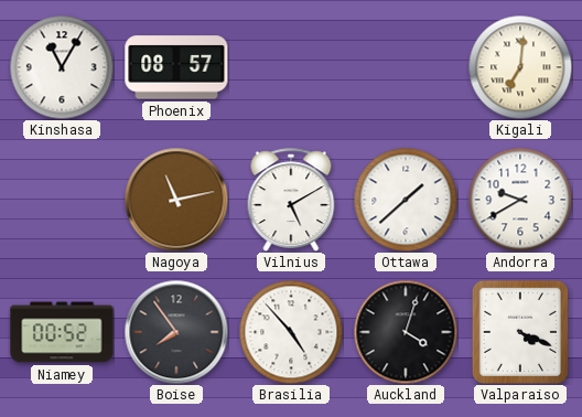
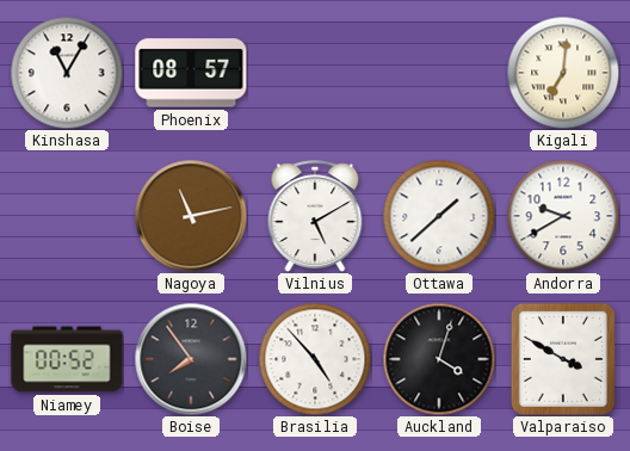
Valparaiso: 4:19 -> 3:50 (563, 359)
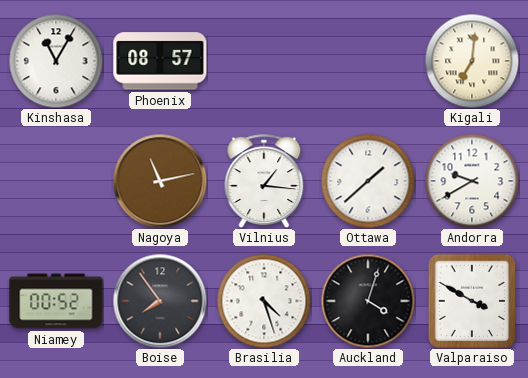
Vilnius: 5:10 -> 1:16 (264, 181)
Brasilia: 4:53 -> 4:27 (264, 301)
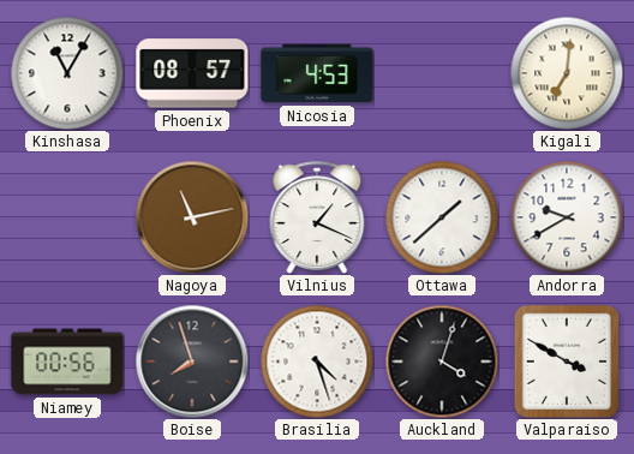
Nicosia: none -> 4:53 (317, 73)
Vilnius: 1:16 -> 1:19 (317, 217)
Niamey: 00:52 -> 00:56 (67, 362)
Boise: 7:54 -> 7:57 (192, 362)
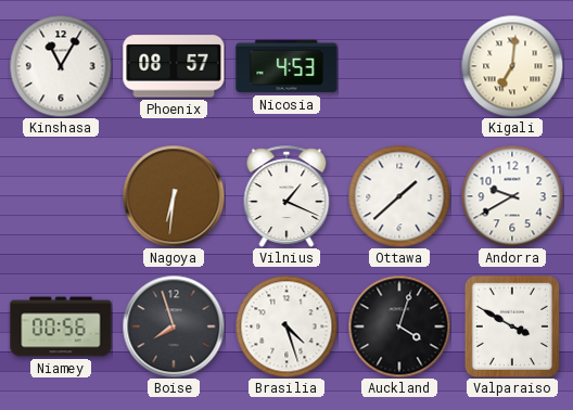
Nagoya: 11:13 -> 6:31 (174, 196)
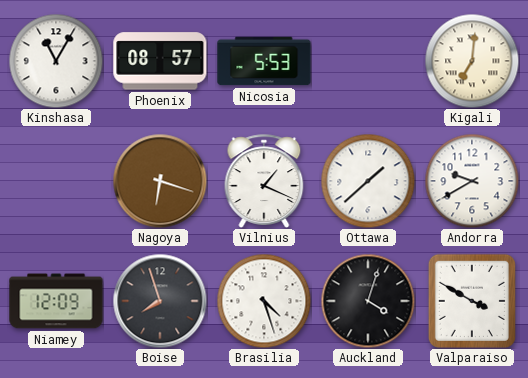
Nicosia: 4:53 -> 5:53 (264, 61)
Nagoya: 6:31 -> 6:18 (160, 181)
Niamey: 00:56 -> 12:09 (56, 301)
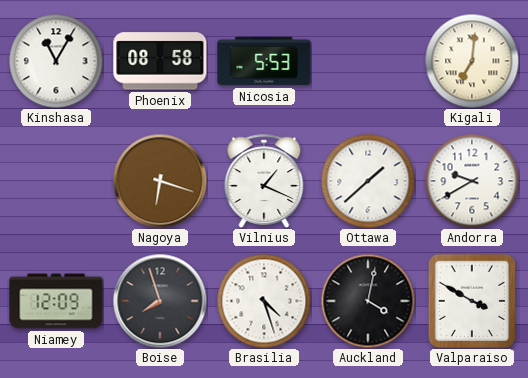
Phoenix: 08:57 -> 08:58 (160, 61)
Auckland: 4:03 -> 4:02 (368, 301)
